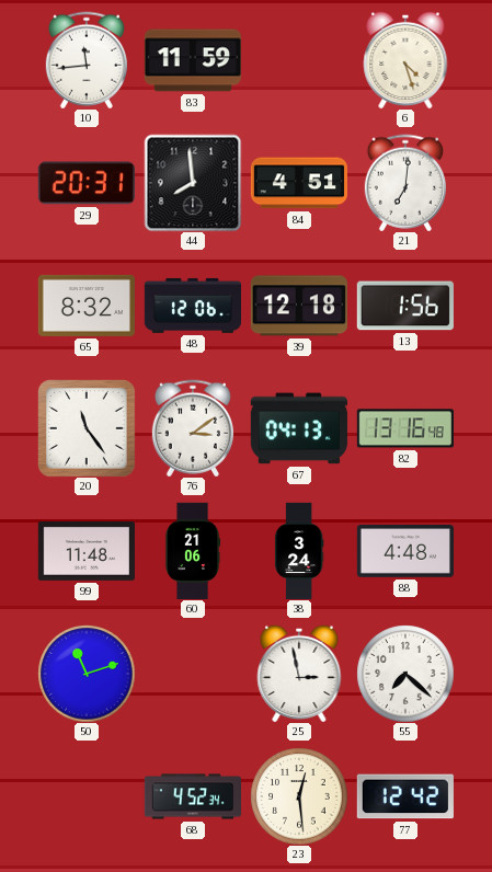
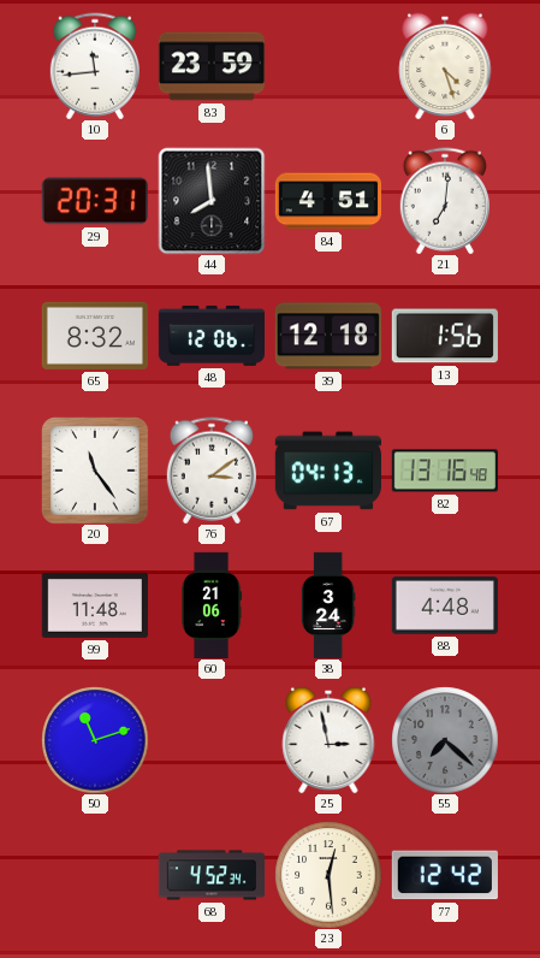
83: 11:59 -> 23:59 (210, 66)
55 dial: white -> grey (445, 740)
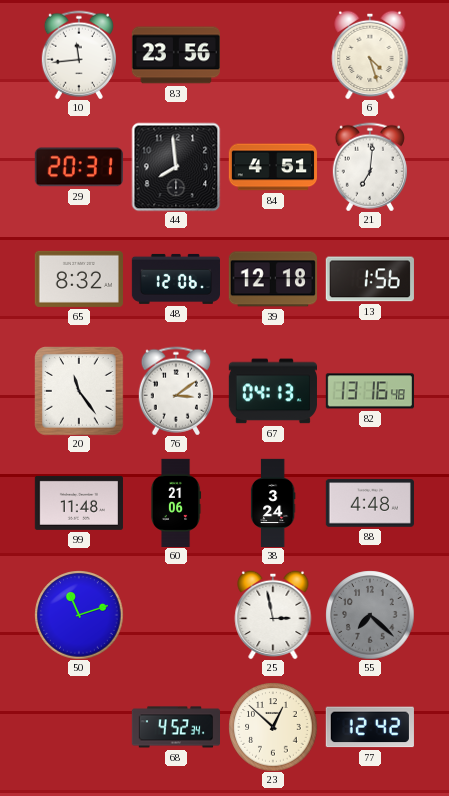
83: 23:59 -> 23:56 (175, 55)
23: 12:29 -> 12:52 (273, 727)
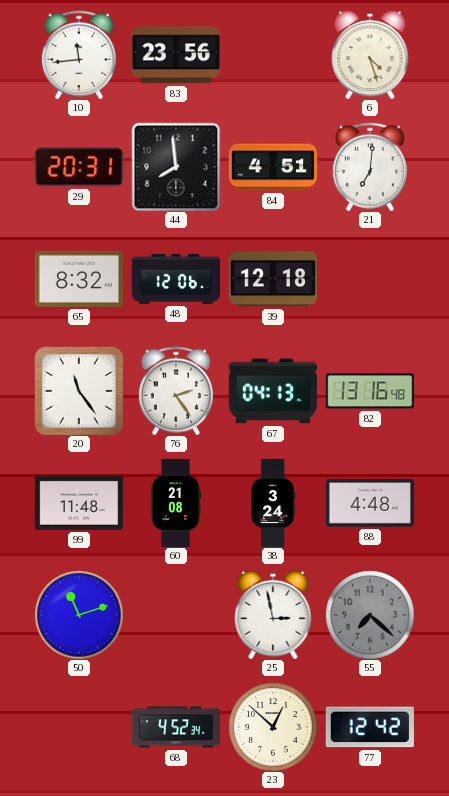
13: 1:56 -> none (370, 279)
76: 3:09 -> 2:24 (176, 391)
60: 21:06 -> 21:08 (176, 502)
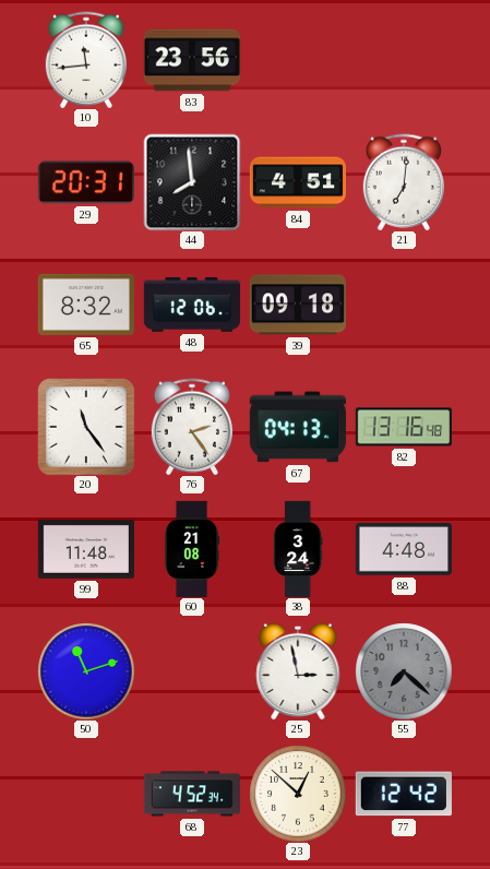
6: 4:27 -> none (370, 55)
39: 12:18 -> 09:18 (298, 305)
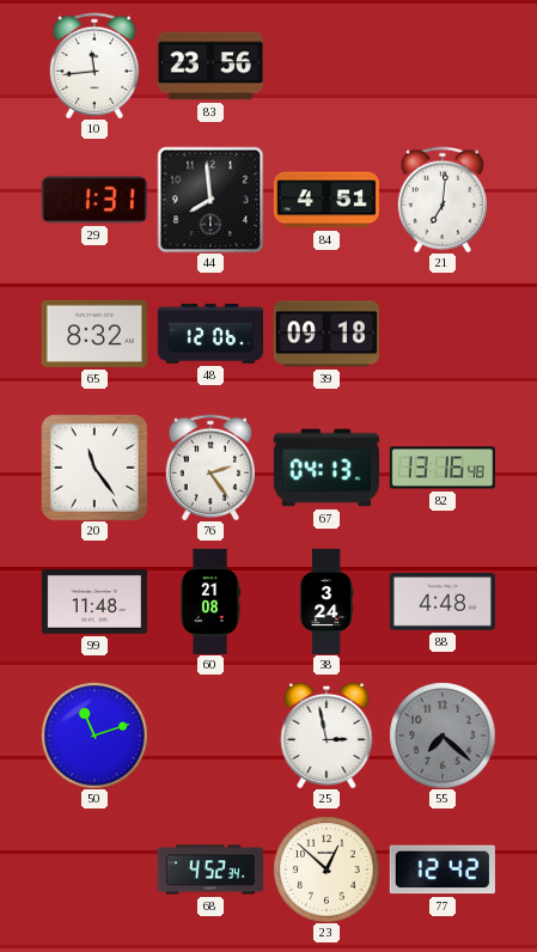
29: 20:31 -> 1:31 (94, 200)
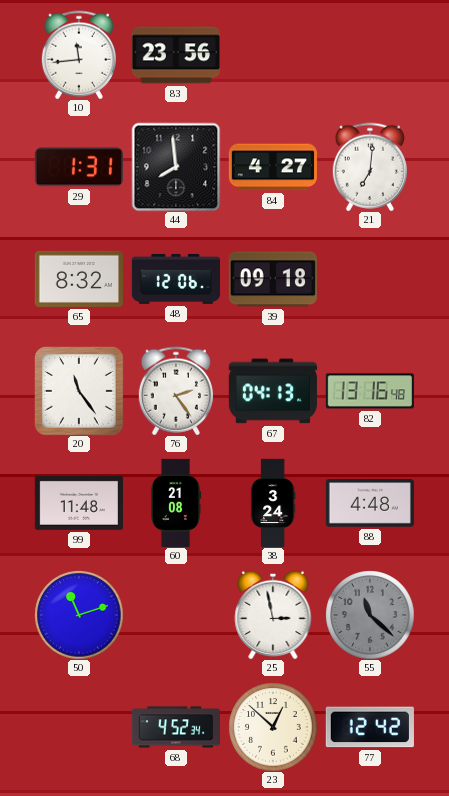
84: 4:51 -> 4:27 (272, 167)
55: 7:22 -> 11:22 (370, 615)
